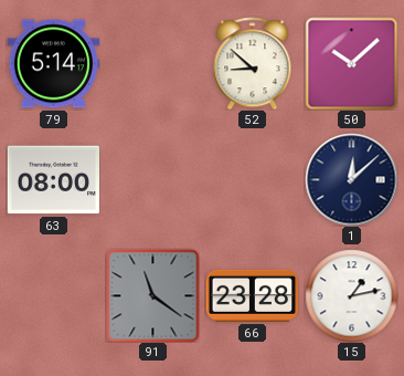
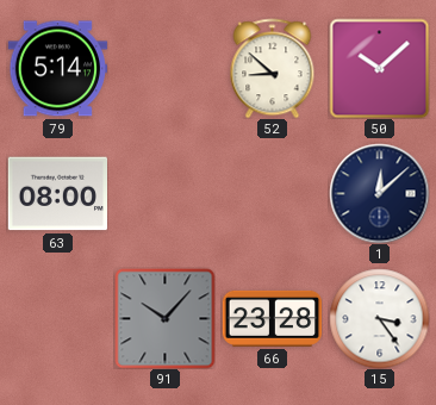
91: 11:21 -> 10:07 (164, 318)
15: 1:13 -> 3:24 (379, 318)
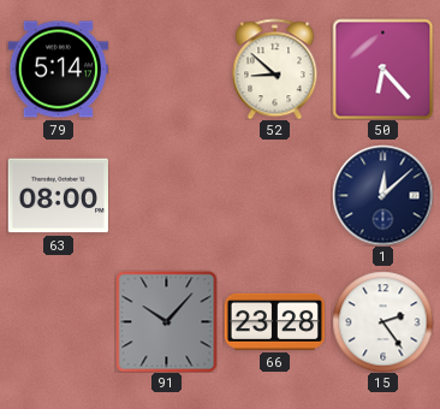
50: 10:08 -> 6:23 (382, 69)
15: 3:24 -> 2:24 (382, 321)
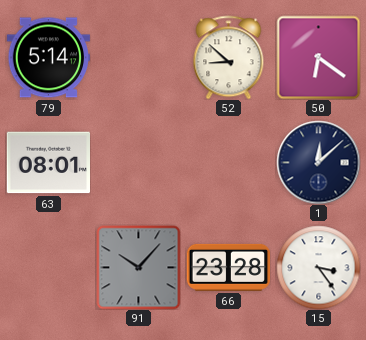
50: 6:23 -> 6:21 (318, 57)
63: 08:00 -> 08:01 (48, 163)
15: 2:24 -> 3:24 (318, 267)
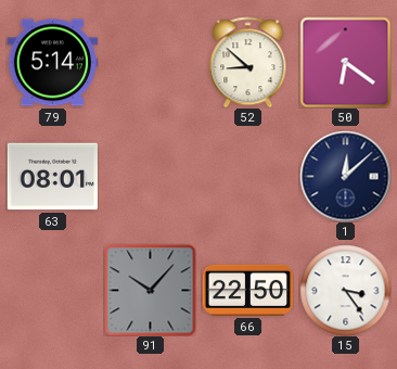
66: 23:28 -> 22:50 (247, 290)
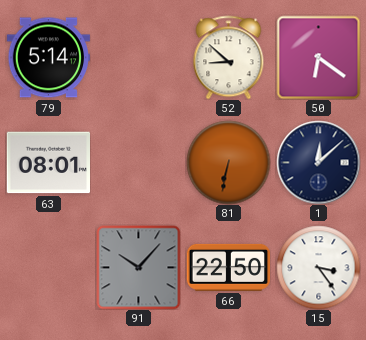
81: none -> 6:32 (228, 162)
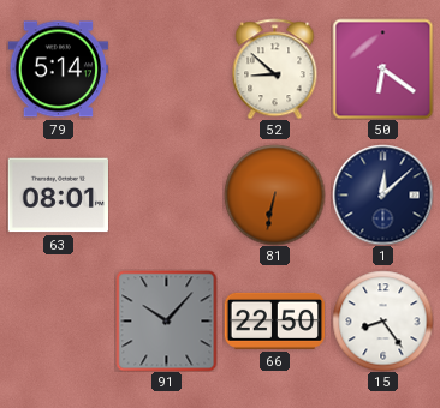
15: 3:24 -> 8:24 (382, 320)
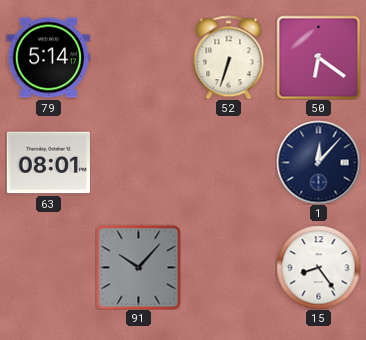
52: 8:52 -> 6:33 (229, 57)
81: 6:32 -> none (274, 194)
1: 12:08 -> 12:07 (318, 162)
66: 22:50 -> none (274, 320)
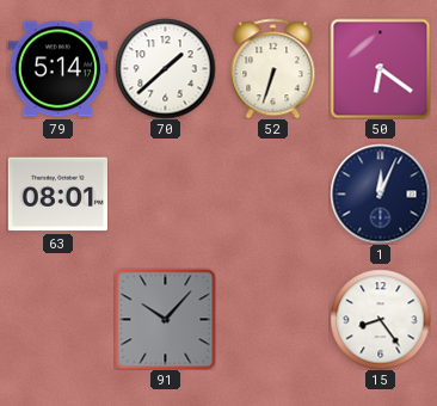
70: none -> 1:38 (165, 68)
1: 12:07 -> 12:04 (380, 193)
